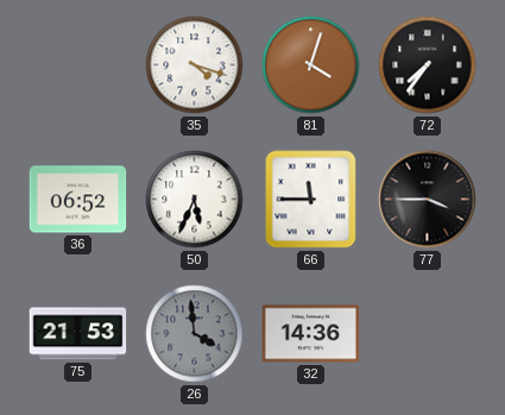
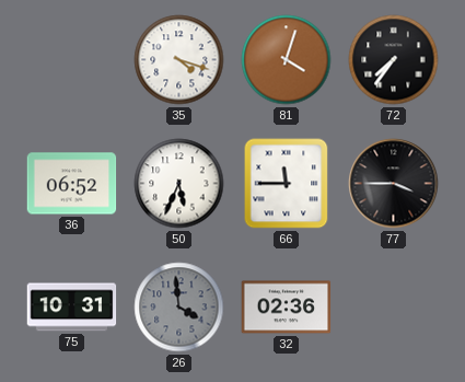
75: 21:53 -> 10:31 (72, 308)
32: 14:36 -> 02:36 (287, 308)
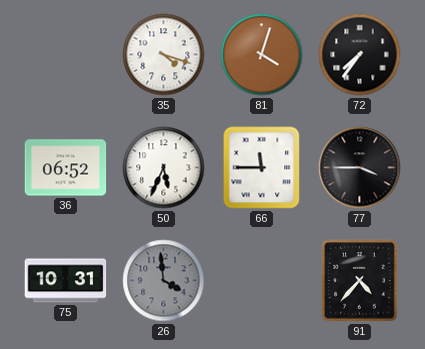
32: 02:36 -> none (287, 308)
91: none -> 4:37 (360, 281)
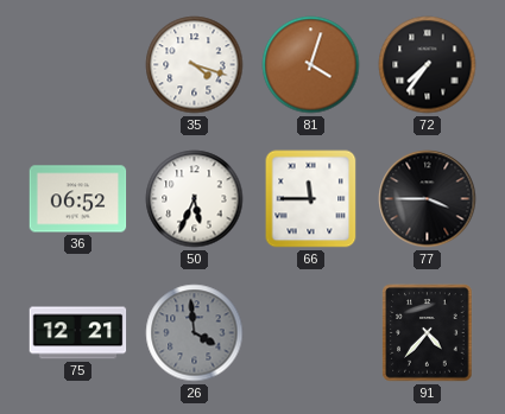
75: 10:31 -> 12:21 (78, 333)
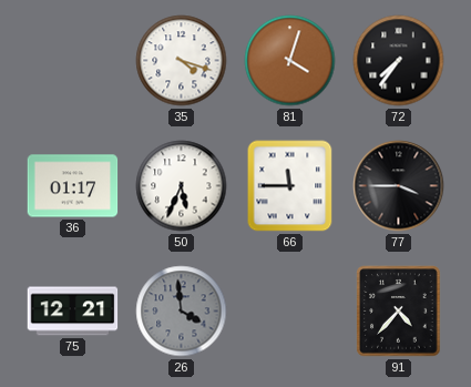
36: 06:52 -> 01:17 (73, 186)
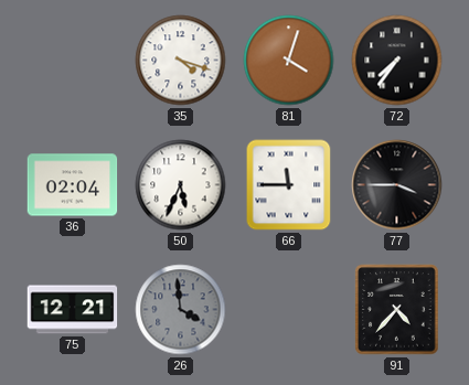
36: 01:17 -> 02:04 (73, 185)
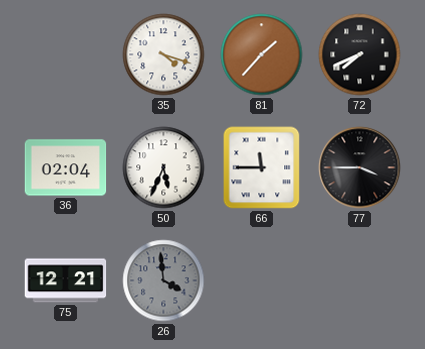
81: 4:03 -> 1:37 (262, 55)
72: 7:36 -> 7:41 (360, 55)
91: 4:37 -> none (397, 310)
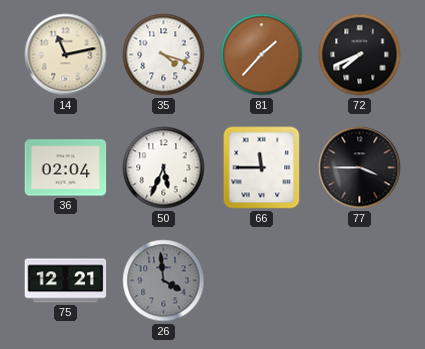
14: none -> 11:13 (66, 55)
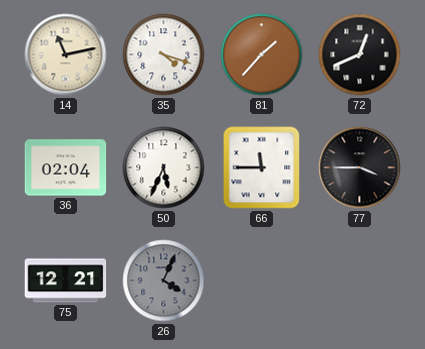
72: 7:41 -> 12:41 (360, 55)
26: 3:59 -> 4:04 (164, 281)
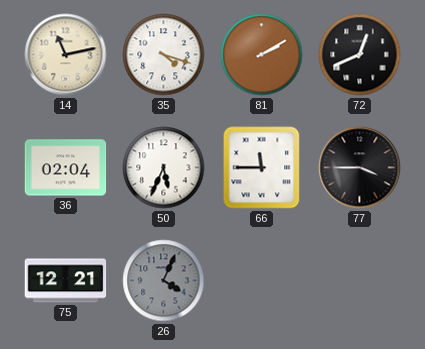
81: 1:37 -> 2:10 (262, 55)
